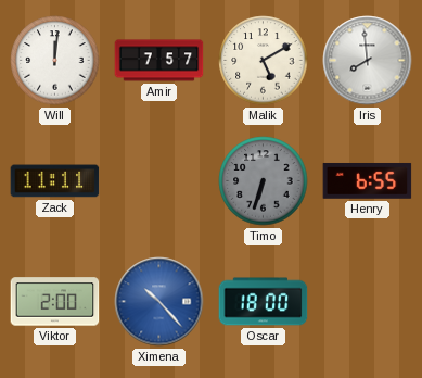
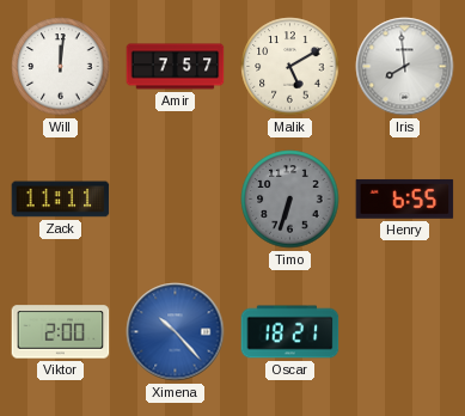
Oscar: 18:00 -> 18:21 (290, 332)
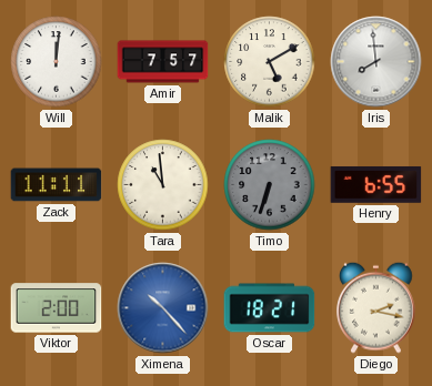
Tara: none -> 10:59 (163, 185)
Diego: none -> 2:17 (376, 307)
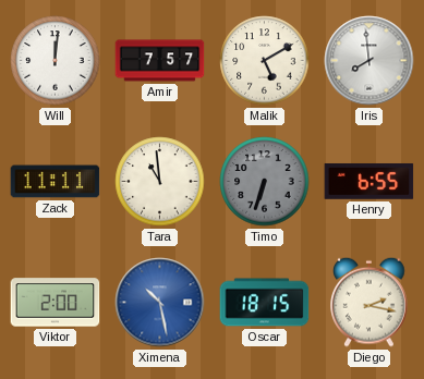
Ximena: 10:23 -> 10:28 (160, 303)
Oscar: 18:21 -> 18:15 (265, 303)
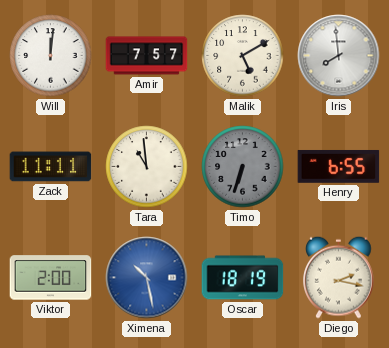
Oscar: 18:15 -> 18:19 (243, 278)
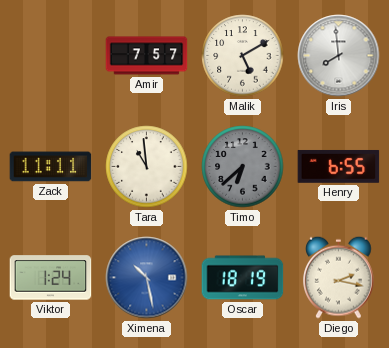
Will: 12:01 -> none (51, 56)
Timo: 6:33 -> 6:38 (243, 167)
Viktor: 2:00 -> 1:24 (51, 278)
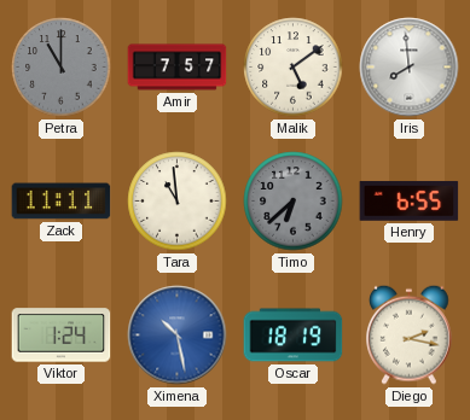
Petra: none -> 11:00 (62, 68)
Malik: 5:10 -> 5:09 (294, 68)
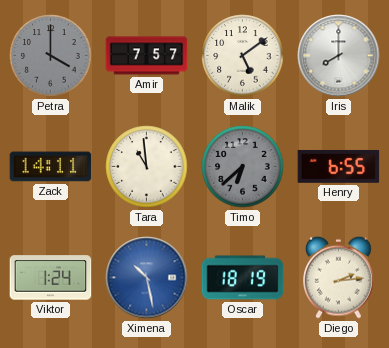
Petra: 11:00 -> 4:00 (51, 56)
Iris: 7:59 -> 8:00 (339, 56)
Zack: 11:11 -> 14:11 (51, 167)
Diego: 2:17 -> 2:14 (339, 277)
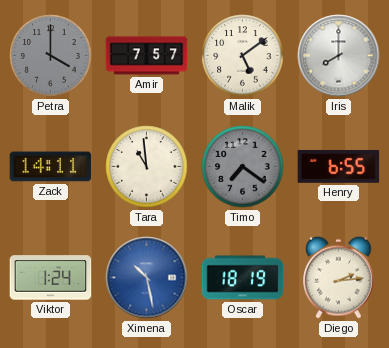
Timo: 6:38 -> 7:21 (243, 167)
